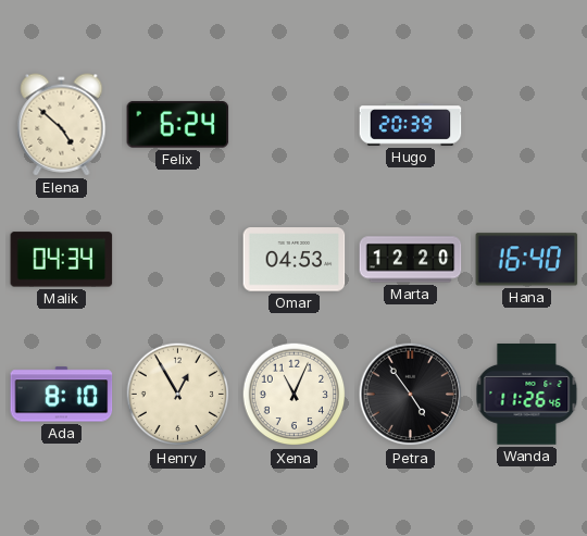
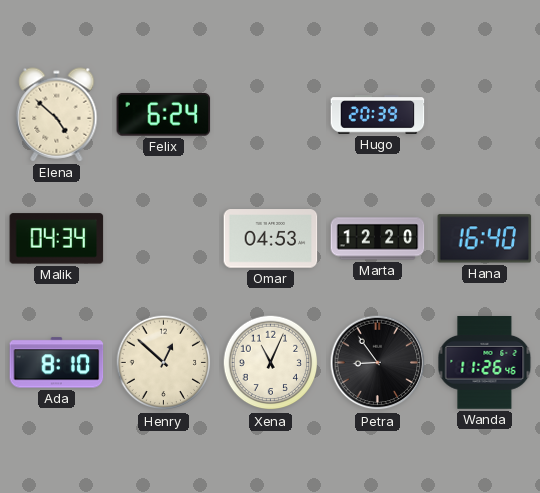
Henry: 12:55 -> 12:52 (164, 363)
Petra: 4:54 -> 8:54 (378, 363)
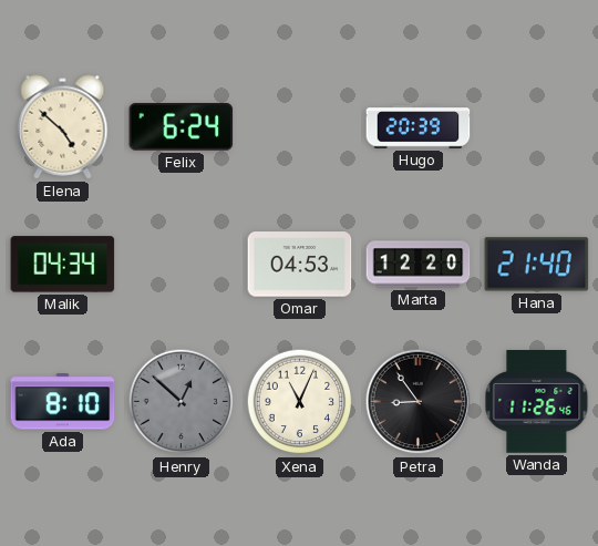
Hana: 16:40 -> 21:40 (537, 265)
Henry dial: cream -> grey (182, 402)
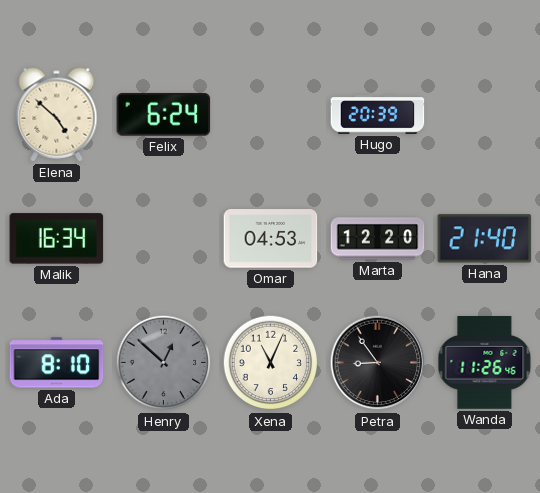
Malik: 04:34 -> 16:34 (57, 239)
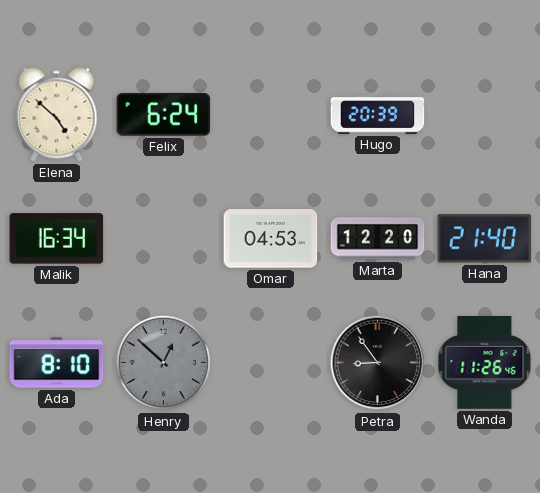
Xena: 11:04 -> none (271, 363)
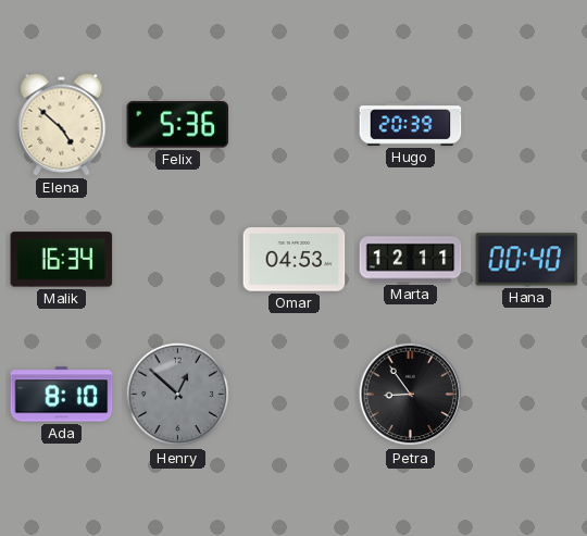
Felix: 6:24 -> 5:36 (178, 125)
Marta: 12:20 -> 12:11 (411, 260)
Hana: 21:40 -> 00:40 (527, 260)
Wanda: 11:26 -> none (485, 363)
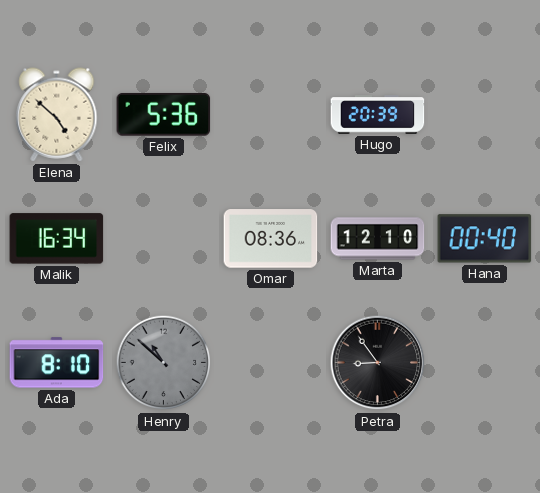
Omar: 04:53 -> 08:36 (271, 239)
Marta: 12:11 -> 12:10 (378, 239)
Henry: 12:52 -> 10:52 (164, 363)
